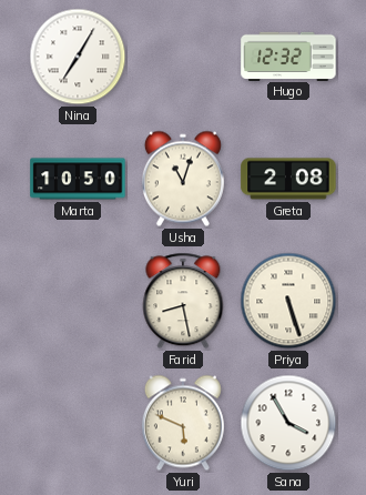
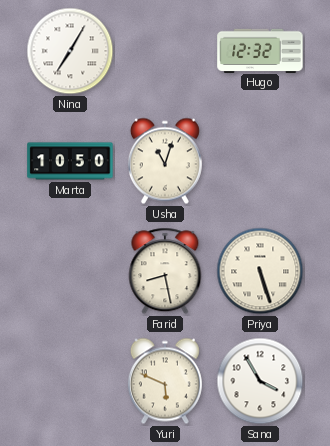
Greta: 2:08 -> none (288, 179)
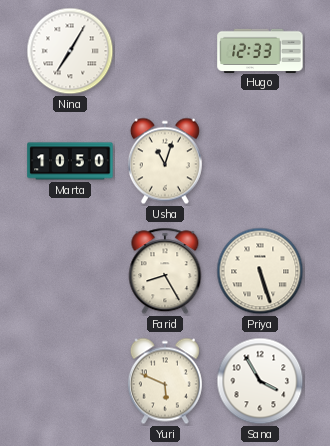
Hugo: 12:32 -> 12:33 (260, 50)
Farid: 8:28 -> 8:25 (165, 271)
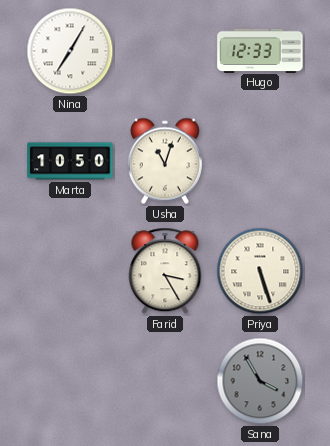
Farid: 8:25 -> 3:25 (165, 271)
Yuri: 5:49 -> none (165, 381)
Sana dial: white -> grey (260, 381)
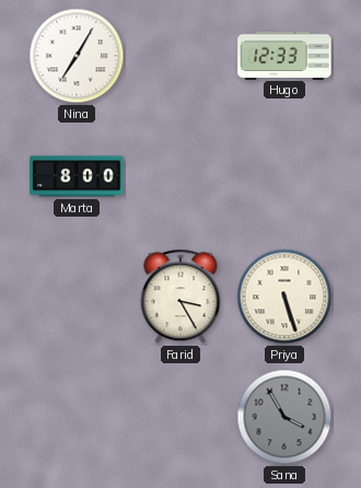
Marta: 10:50 -> 8:00 (77, 176)
Usha: 11:03 -> none (165, 161)
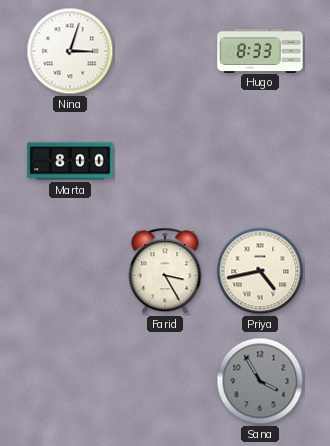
Nina: 7:05 -> 3:03 (70, 51)
Hugo: 12:33 -> 8:33 (260, 50)
Priya: 5:27 -> 4:43 (260, 271)
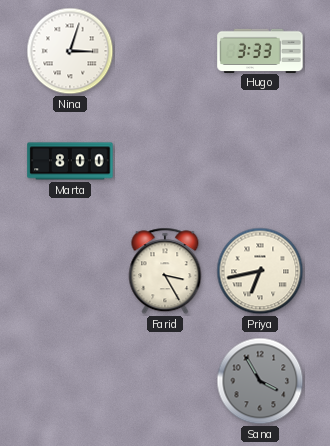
Hugo: 8:33 -> 3:33 (260, 50)
Priya: 4:43 -> 6:43 (260, 271)
